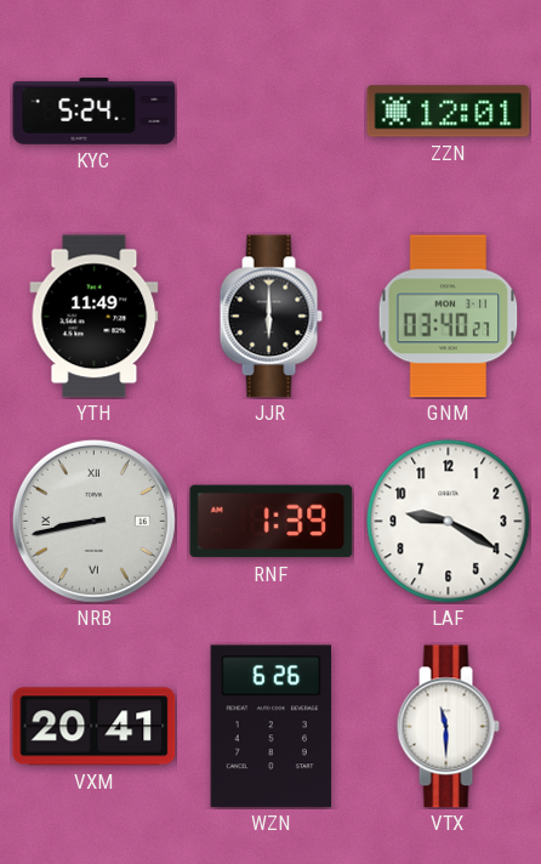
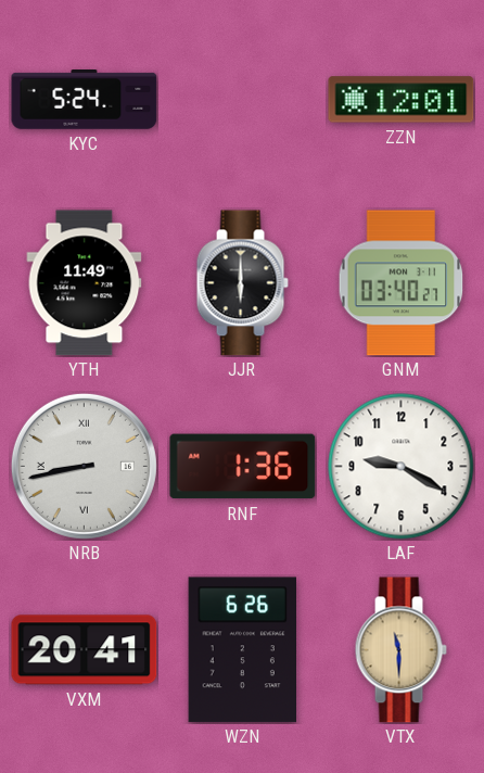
RNF: 1:39 -> 1:36 (243, 467)
VTX dial: white -> champagne (400, 650)
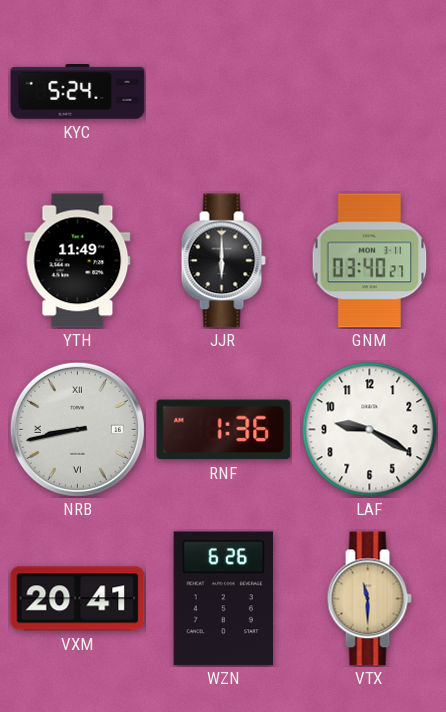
ZZN: 12:01 -> none (402, 100)
